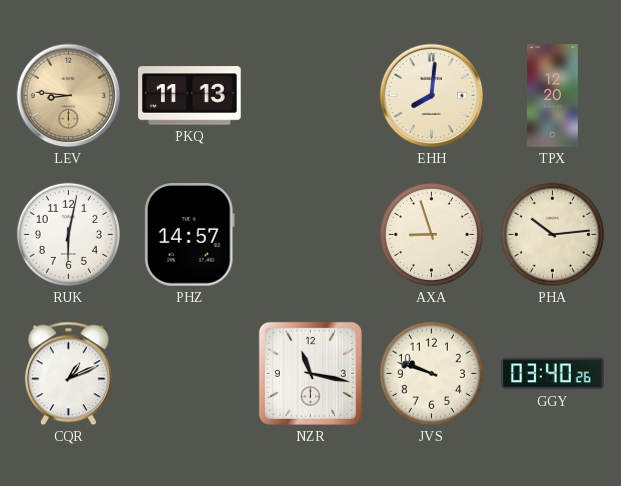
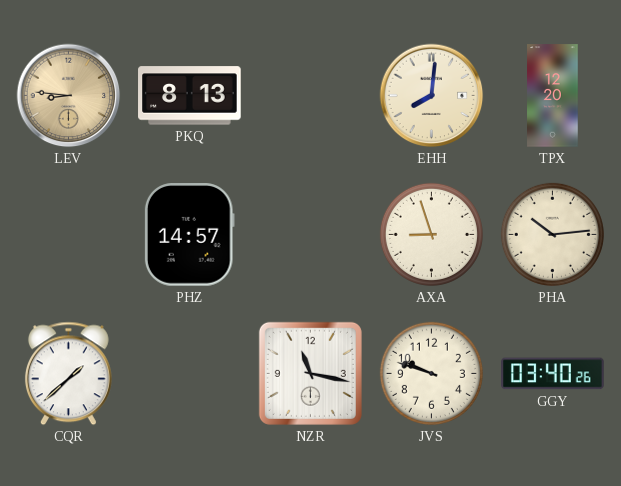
PKQ: 11:13 -> 8:13 (190, 96)
RUK: 6:02 -> none (68, 234)
CQR: 1:11 -> 1:38 (68, 374)
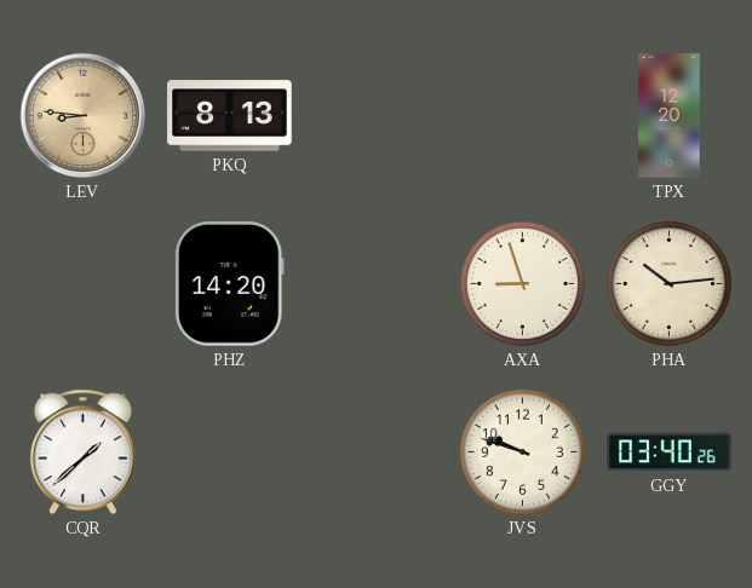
EHH: 8:01 -> none (432, 96)
PHZ: 14:57 -> 14:20 (229, 284)
NZR: 11:17 -> none (310, 373)
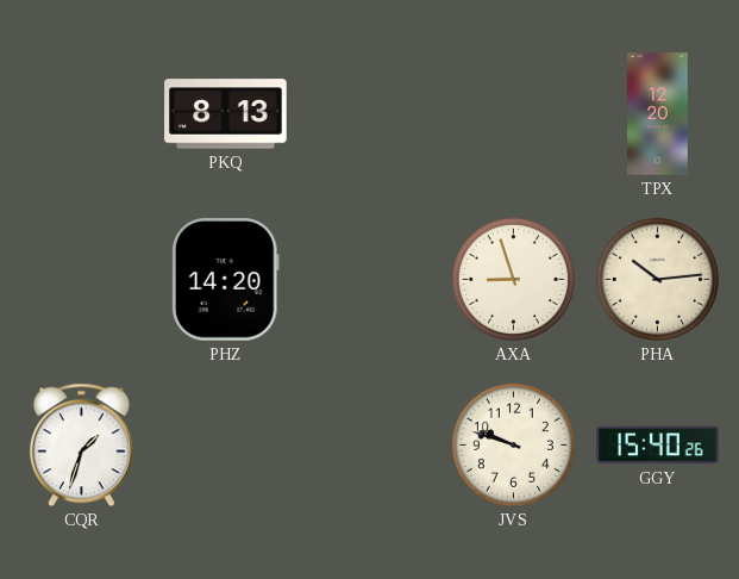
LEV: 8:46 -> none (84, 116)
CQR: 1:38 -> 1:33 (81, 446)
GGY: 03:40 -> 15:40 (658, 446)
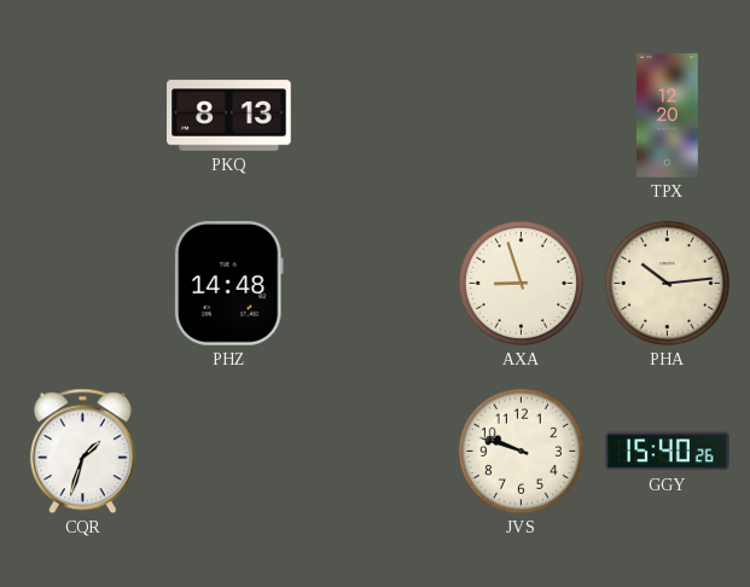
PHZ: 14:20 -> 14:48 (228, 284)
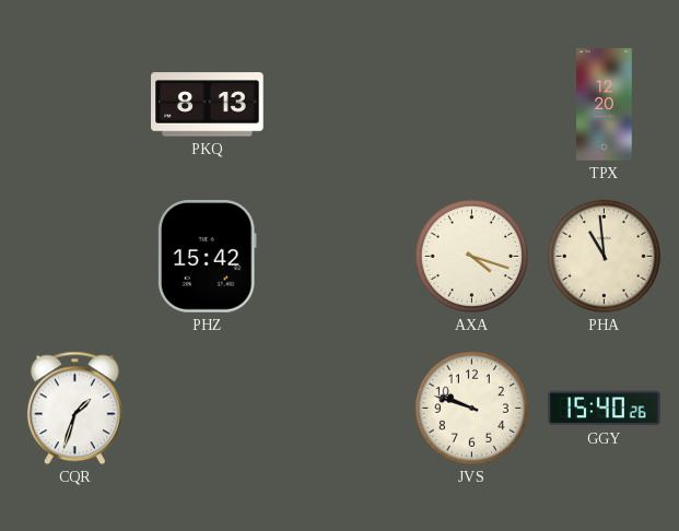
PHZ: 14:48 -> 15:42 (207, 257)
AXA: 8:57 -> 4:18 (471, 256)
PHA: 10:14 -> 10:59 (604, 256)
